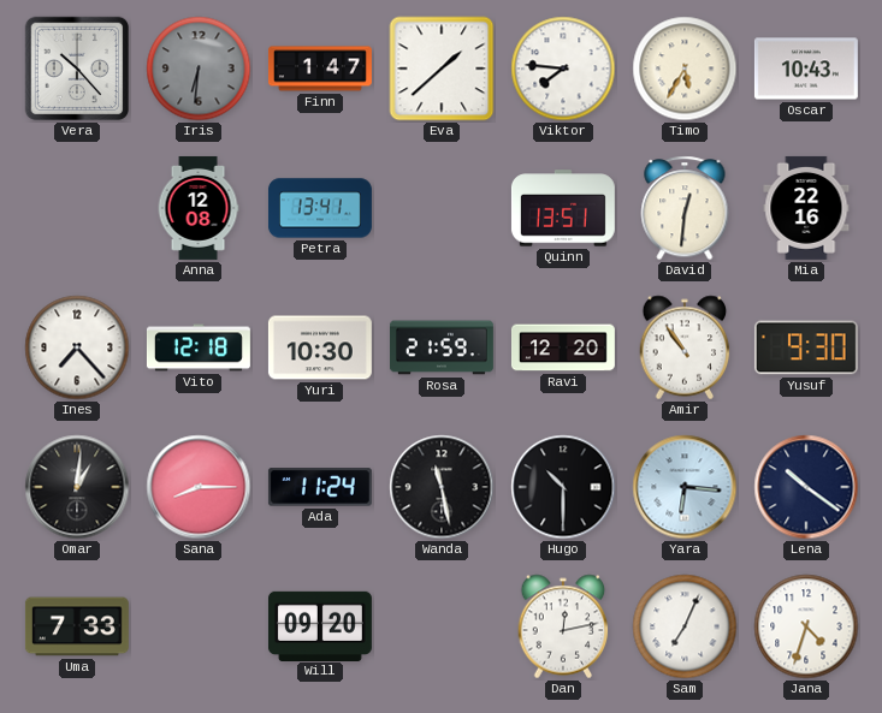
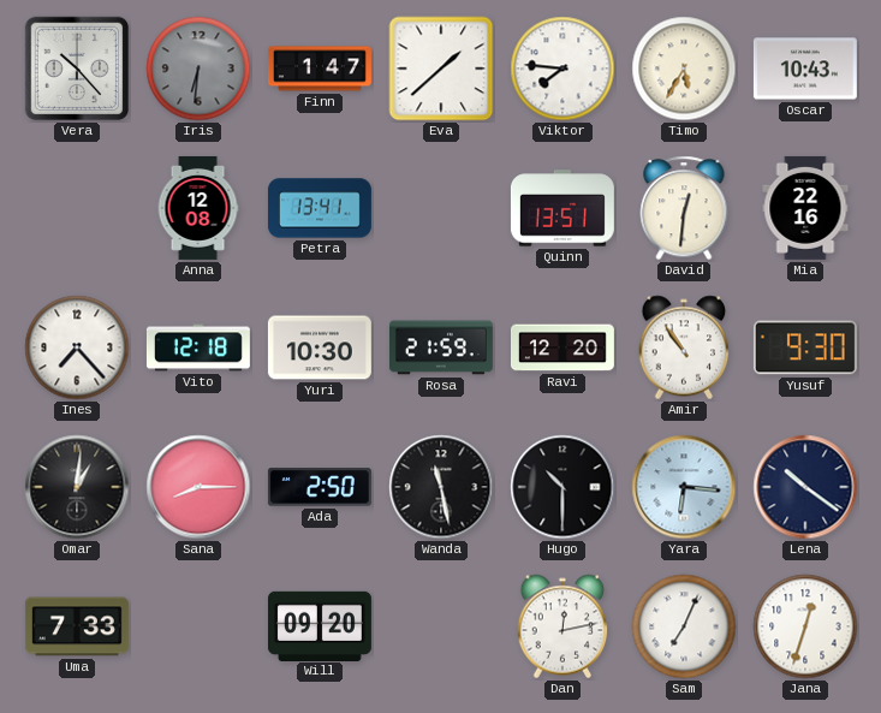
Ada: 11:24 -> 2:50 (320, 487)
Jana: 4:33 -> 12:33 (805, 626)
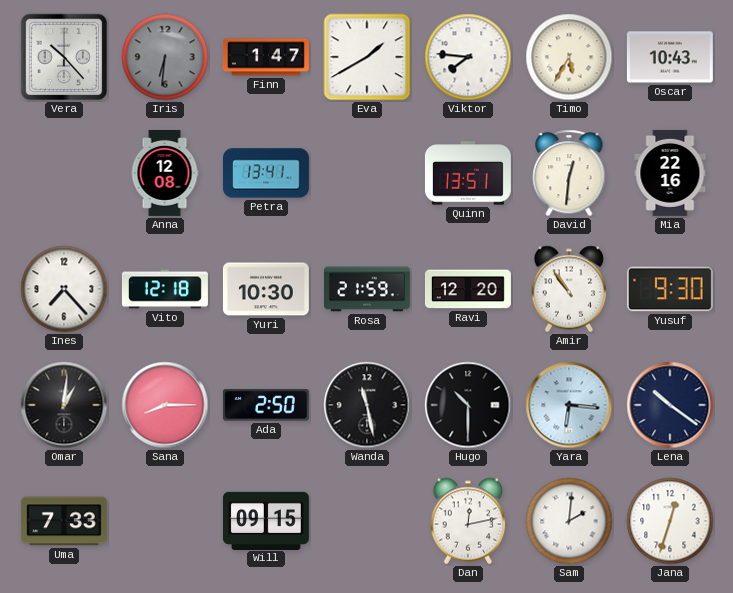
Eva: 1:38 -> 1:40 (367, 57)
Will: 09:20 -> 09:15 (266, 520)
Sam: 7:04 -> 2:01 (569, 521)
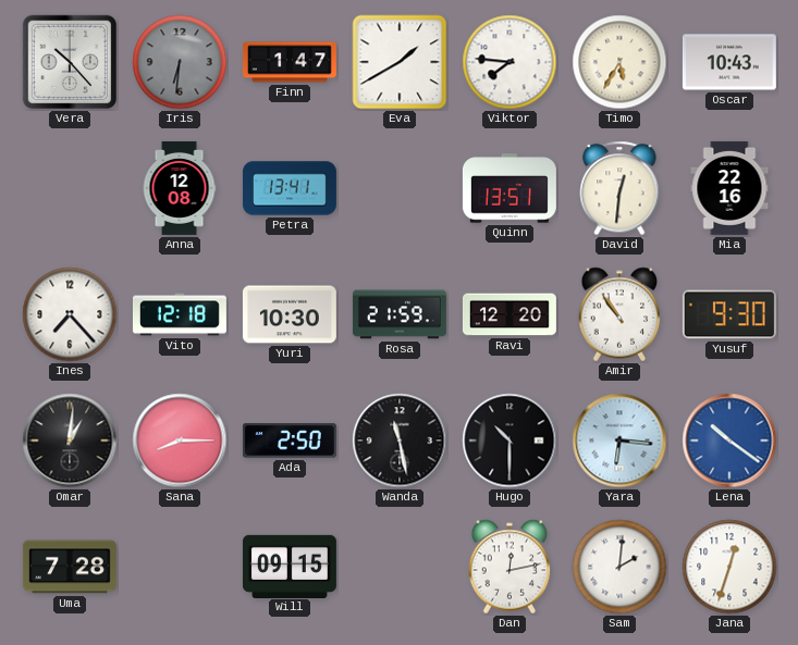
Lena dial: navy -> blue (729, 441)
Uma: 7:33 -> 7:28 (70, 567)
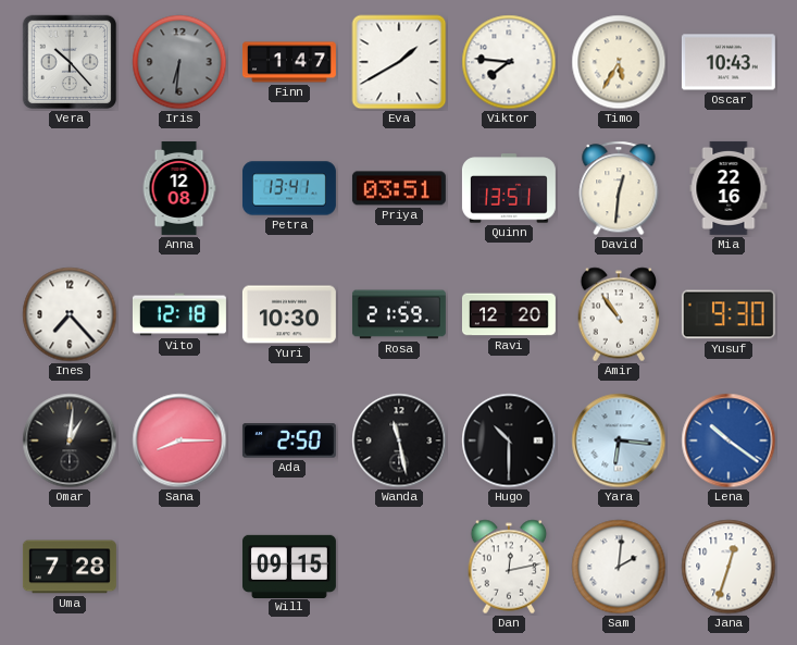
Priya: none -> 03:51 (399, 188)
